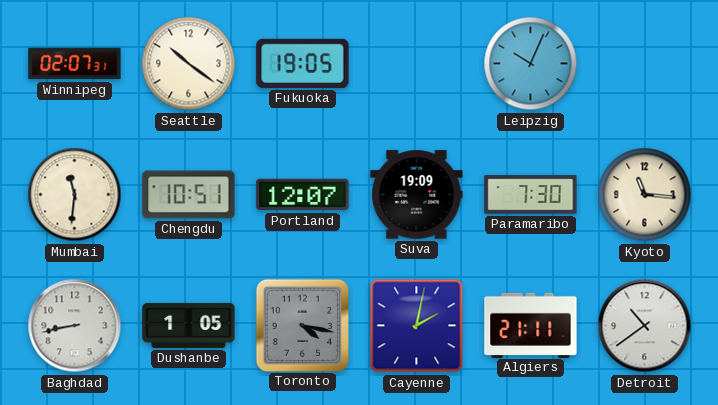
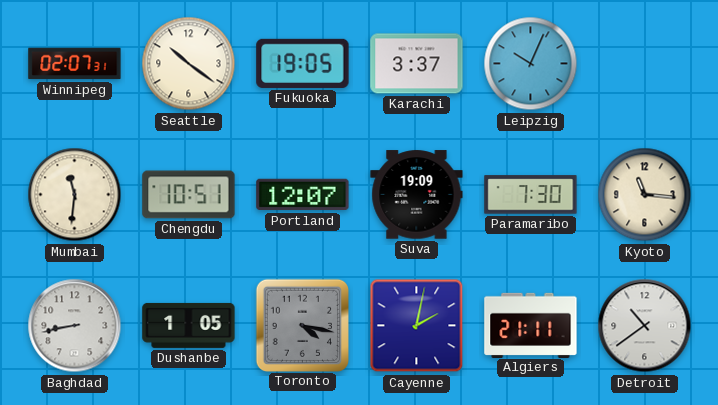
Karachi: none -> 3:37 (417, 64)
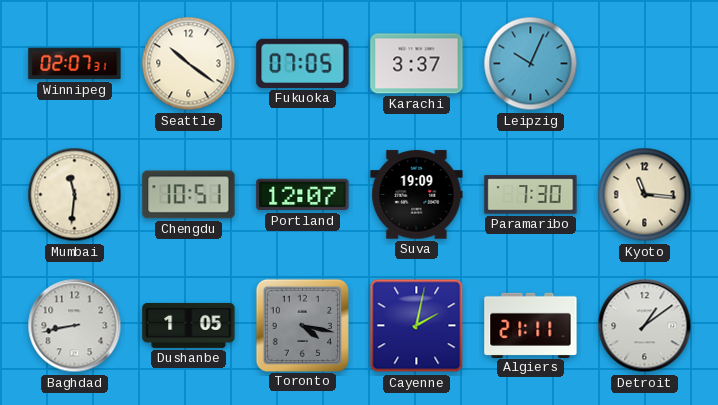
Fukuoka: 19:05 -> 07:05 (303, 63)
Detroit: 10:39 -> 1:09 (645, 326)
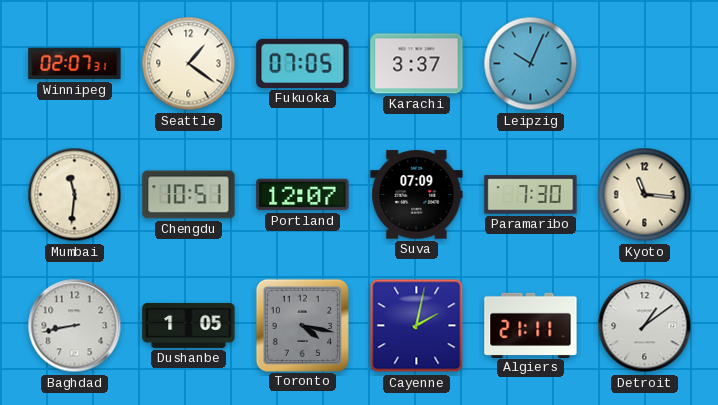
Seattle: 10:21 -> 1:21 (189, 64)
Suva: 19:09 -> 07:09 (417, 195)
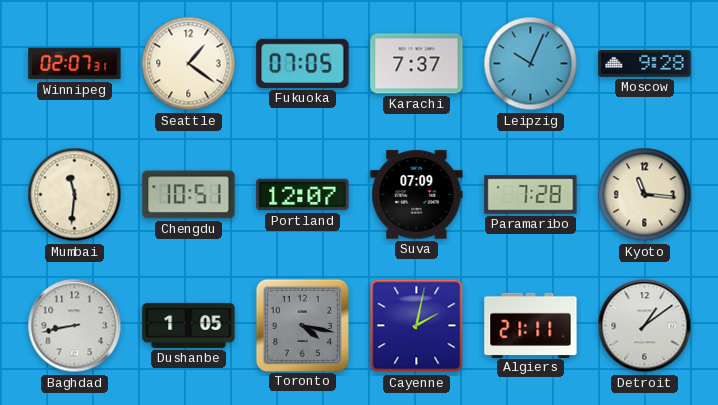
Karachi: 3:37 -> 7:37 (417, 64)
Moscow: none -> 9:28 (645, 64)
Paramaribo: 7:30 -> 7:28 (531, 195)
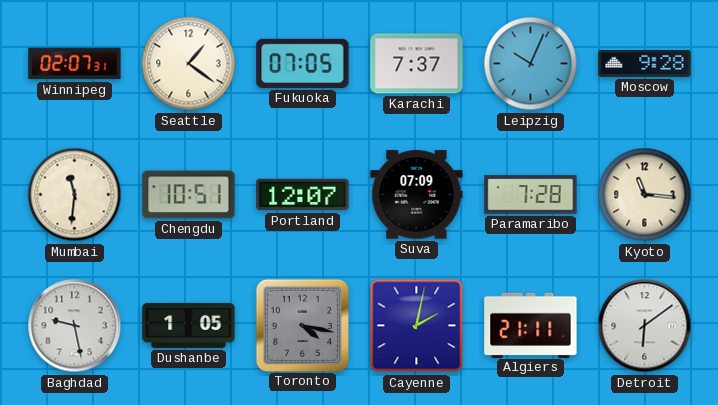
Baghdad: 8:43 -> 9:28 (75, 326)
Detroit: 1:09 -> 6:09 (645, 326)
